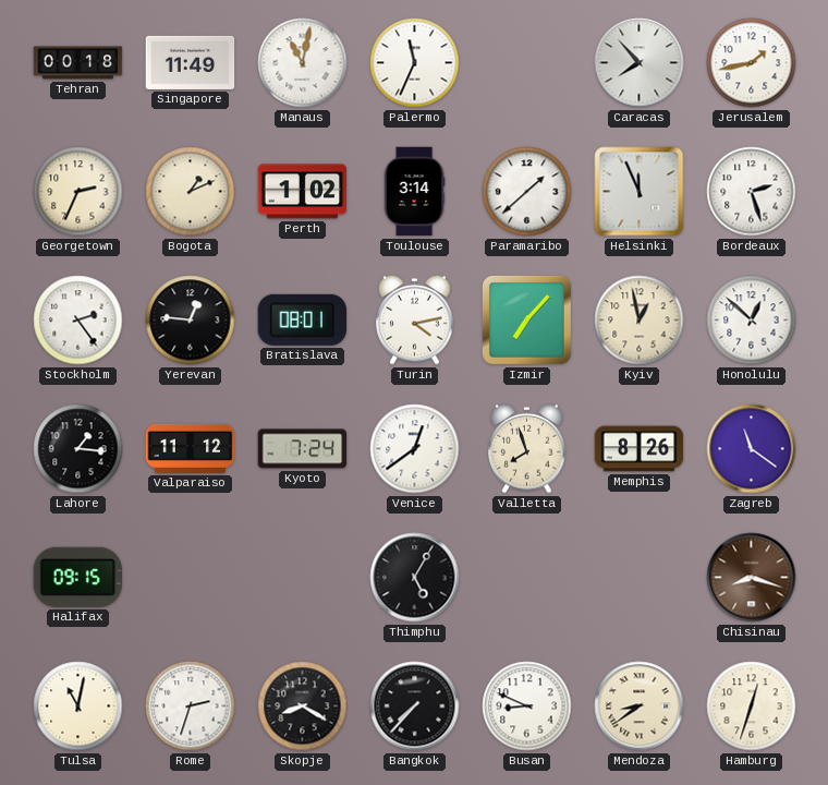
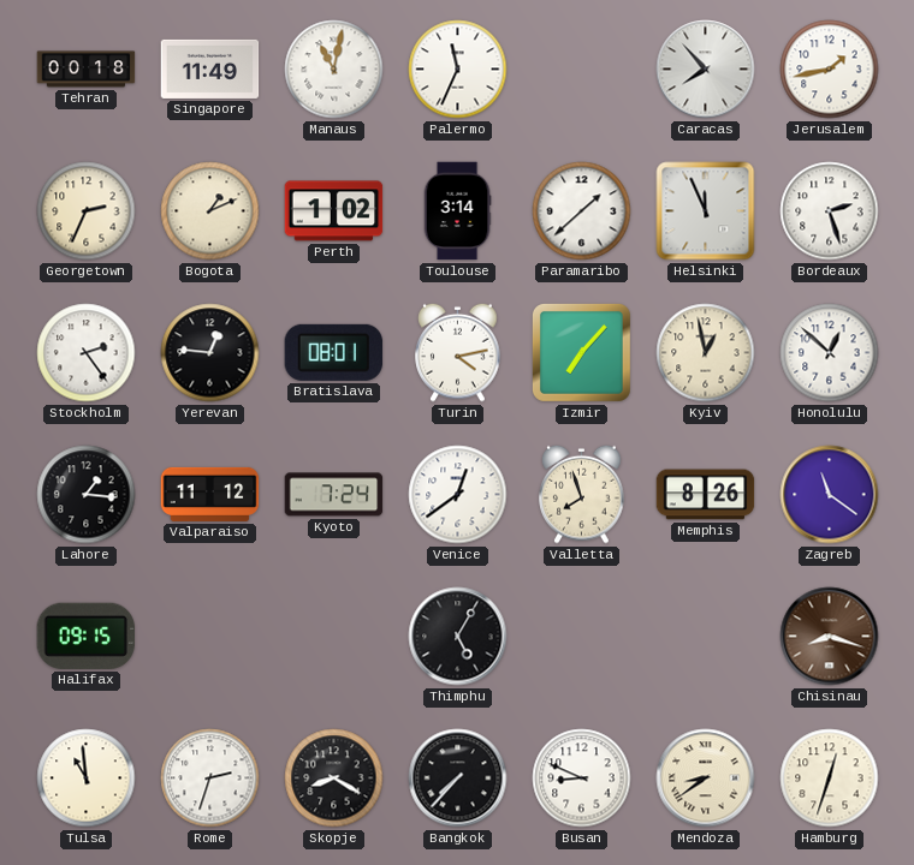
Tulsa: 11:02 -> 10:59 (87, 778)
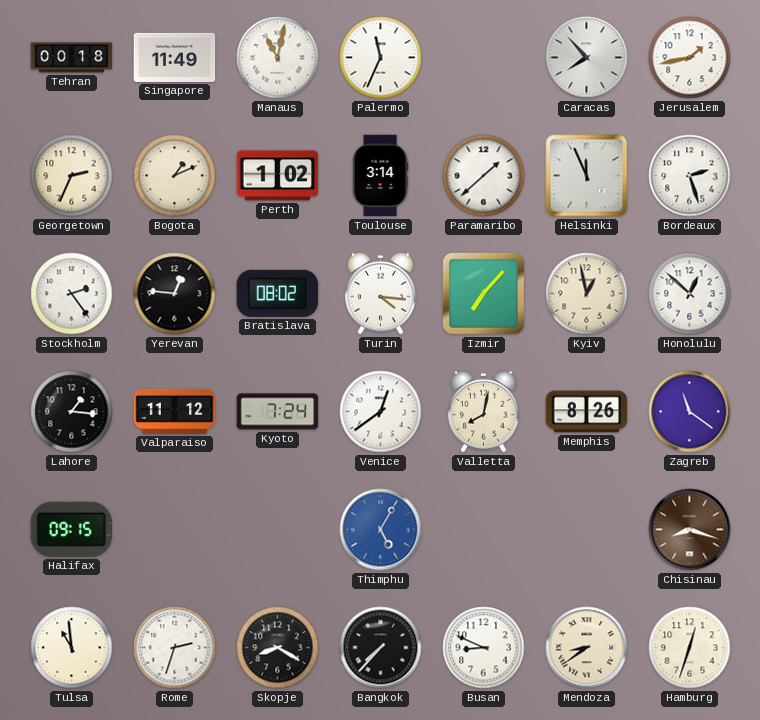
Bratislava: 08:01 -> 08:02 (278, 293)
Turin: 4:13 -> 4:16 (381, 293)
Valletta: 7:57 -> 8:02 (484, 411)
Thimphu dial: black -> blue (381, 530)
